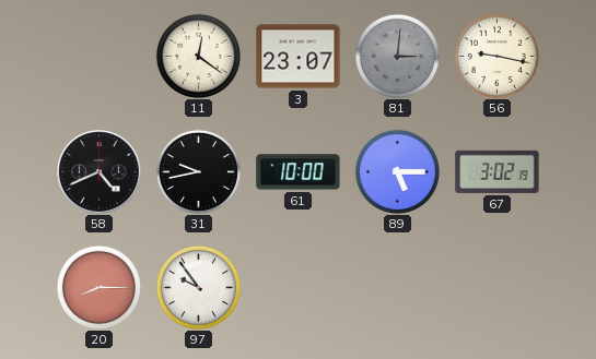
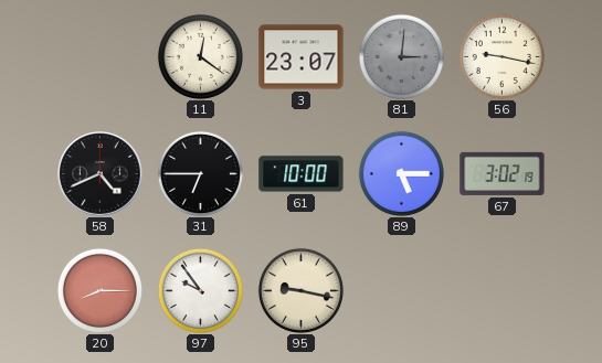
31: 9:43 -> 6:45 (200, 173)
95: none -> 9:17 (300, 290)
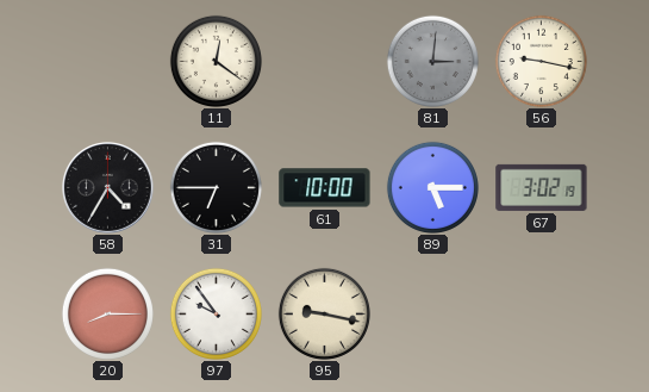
3: 23:07 -> none (302, 57)
58: 4:41 -> 4:35 (108, 188)
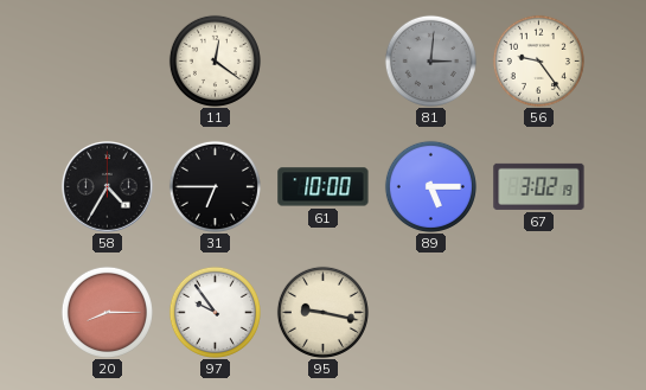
56: 9:17 -> 9:24 (538, 60)
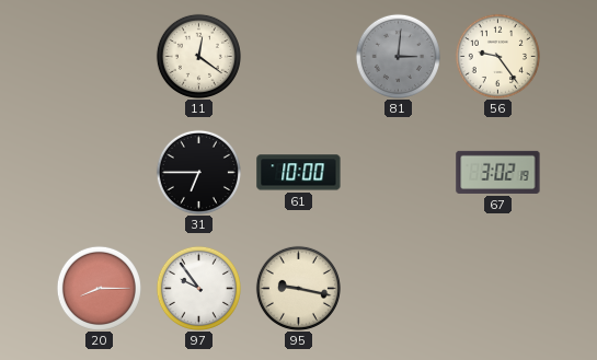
58: 4:35 -> none (108, 187)
89: 5:15 -> none (430, 186)
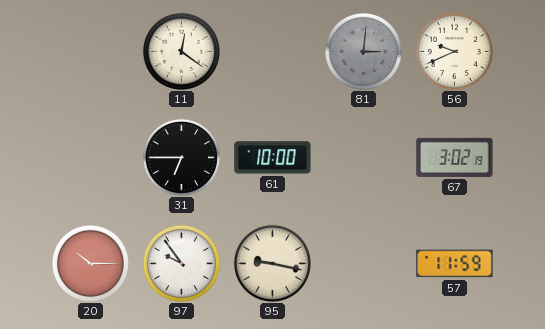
56: 9:24 -> 9:41 (454, 51)
20: 8:15 -> 10:15 (90, 263)
57: none -> 11:59 (455, 264)
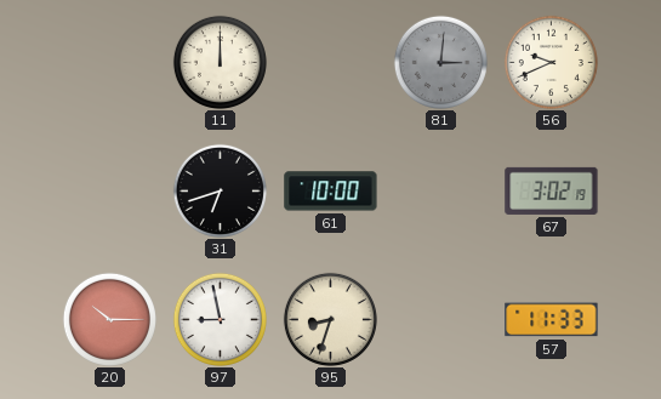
11: 12:21 -> 12:00 (220, 62)
31: 6:45 -> 6:42 (220, 190)
97: 9:54 -> 8:58 (220, 319)
95: 9:17 -> 8:33 (330, 319)
57: 11:59 -> 11:33 (552, 320)
